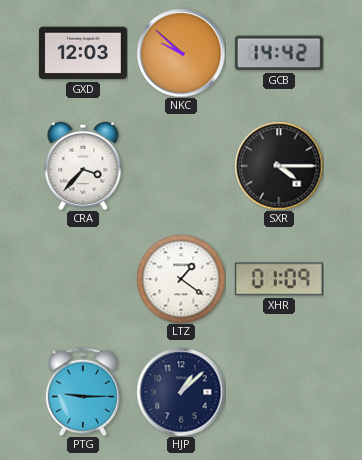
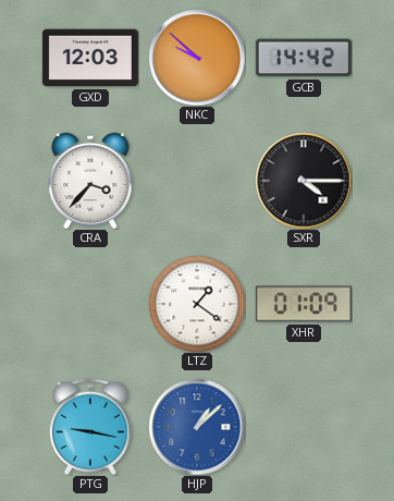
PTG: 9:15 -> 9:17 (90, 427)
HJP dial: navy -> blue (197, 427)
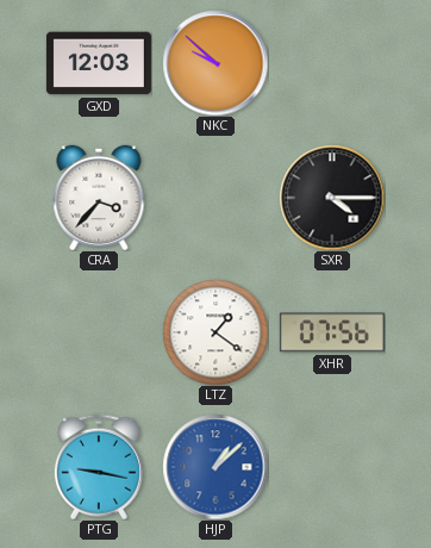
GCB: 14:42 -> none (304, 58)
XHR: 01:09 -> 07:56 (332, 332)
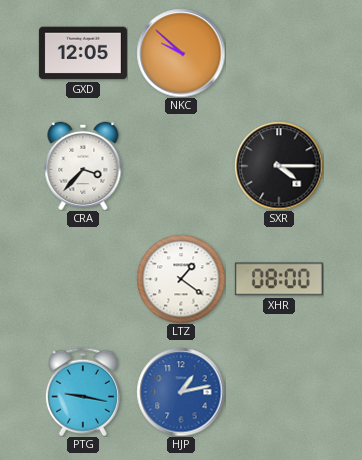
GXD: 12:03 -> 12:05 (83, 53)
XHR: 07:56 -> 08:00 (279, 279)
HJP: 1:08 -> 1:13 (181, 392)
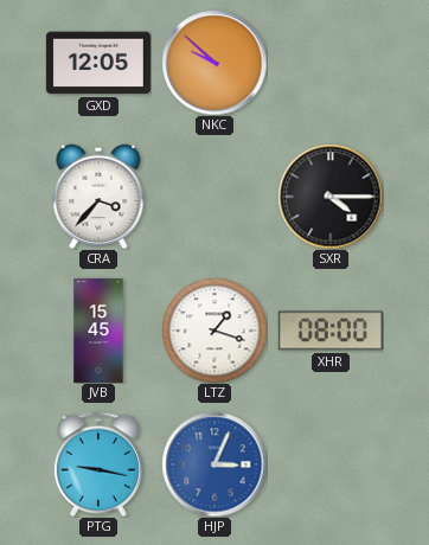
JVB: none -> 15:45 (98, 331)
LTZ: 1:21 -> 1:18 (214, 331)
HJP: 1:13 -> 3:04 (214, 464)
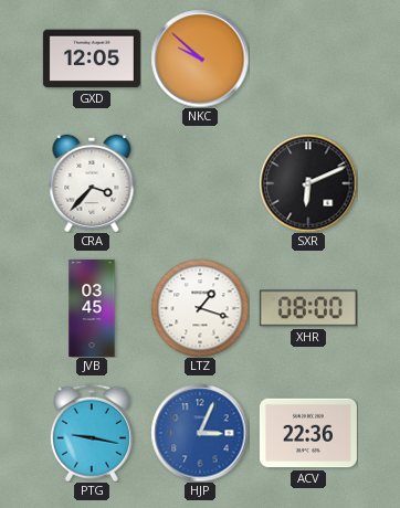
SXR: 4:15 -> 6:11 (308, 183)
JVB: 15:45 -> 03:45 (92, 308)
ACV: none -> 22:36 (308, 433)
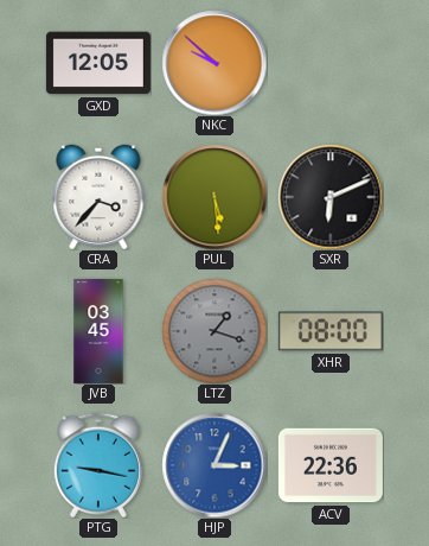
PUL: none -> 5:29 (214, 197)
LTZ dial: white -> grey (214, 331)
